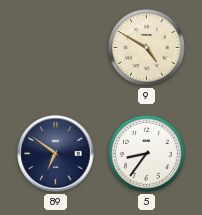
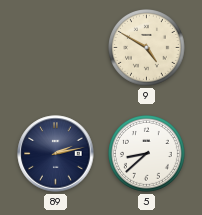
89: 6:51 -> 2:13 (56, 154)
5: 8:36 -> 8:38 (147, 154)
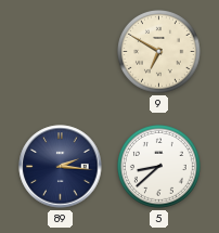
9: 4:50 -> 6:50 (159, 52)
89: 2:13 -> 2:16 (61, 167)
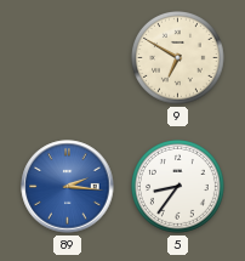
89 dial: navy -> blue (68, 187)
5: 8:38 -> 8:36 (178, 187)
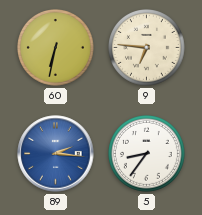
60: none -> 6:32 (56, 48)
9: 6:50 -> 6:46 (147, 48)
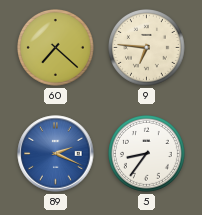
60: 6:32 -> 7:22 (56, 48)
89: 2:16 -> 2:19 (56, 154)
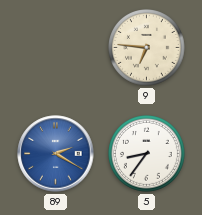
60: 7:22 -> none (56, 48)
89: 2:19 -> 2:20 (56, 154)
